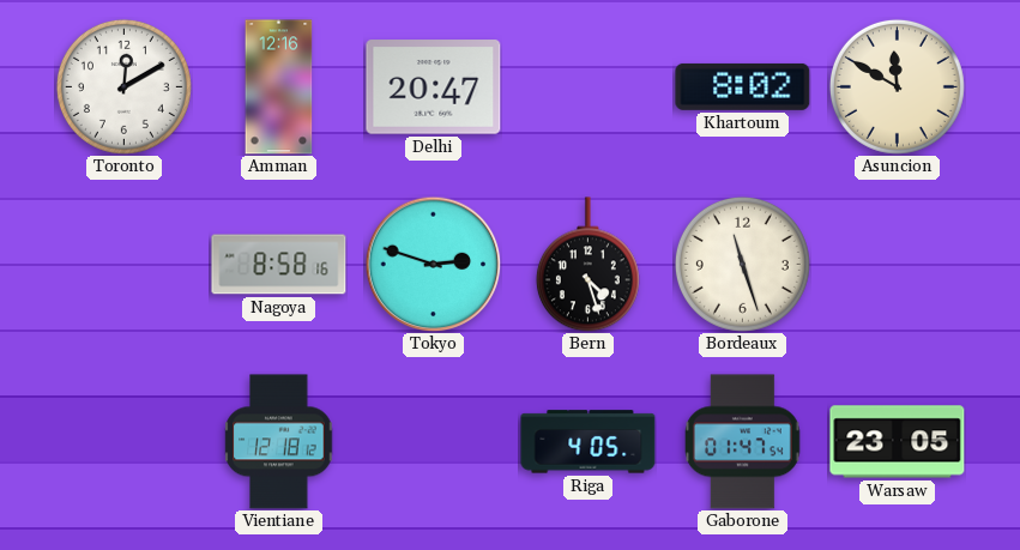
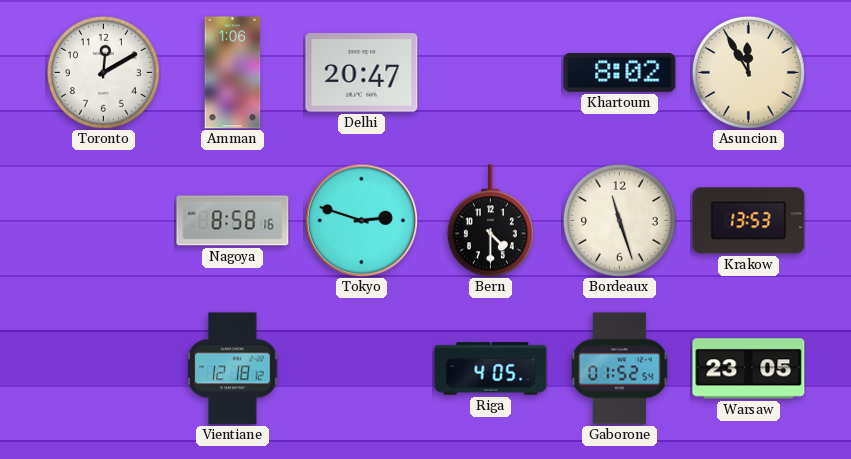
Amman: 12:16 -> 1:06 (233, 73)
Asuncion: 11:50 -> 11:55 (748, 72)
Bern: 4:27 -> 4:30 (490, 221)
Krakow: none -> 13:53 (749, 221)
Gaborone: 01:47 -> 01:52 (620, 369)
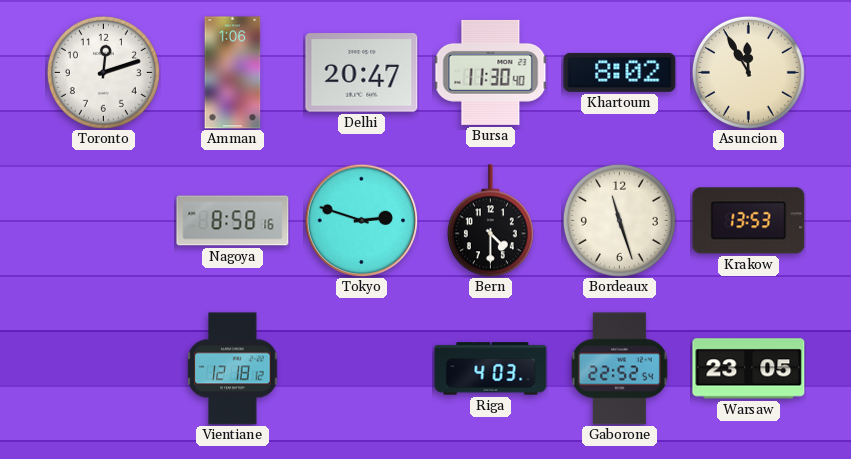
Toronto: 12:10 -> 12:12 (103, 72)
Bursa: none -> 11:30 (490, 72)
Riga: 4:05 -> 4:03 (491, 369)
Gaborone: 01:52 -> 22:52 (620, 369)
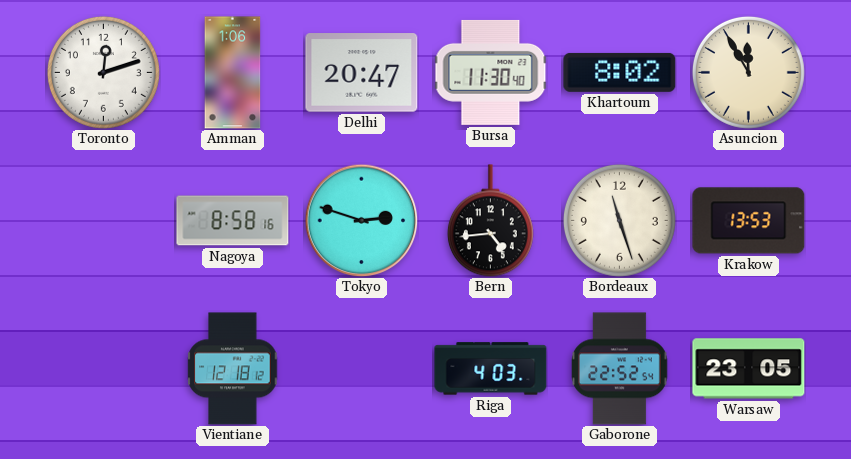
Bern: 4:30 -> 4:44 (490, 221)
